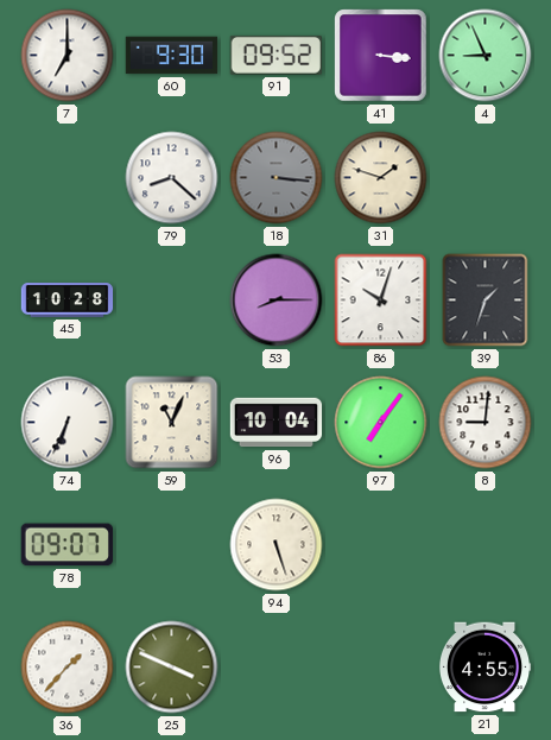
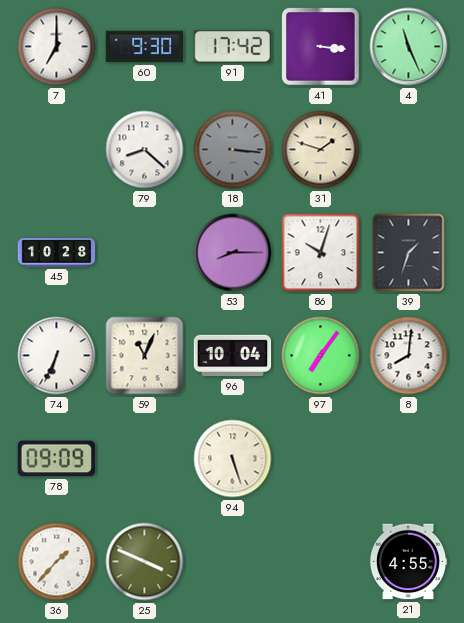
91: 09:52 -> 17:42 (232, 46)
4: 8:56 -> 11:26 (409, 47)
8: 9:01 -> 8:01 (409, 356)
78: 09:07 -> 09:09 (56, 459)
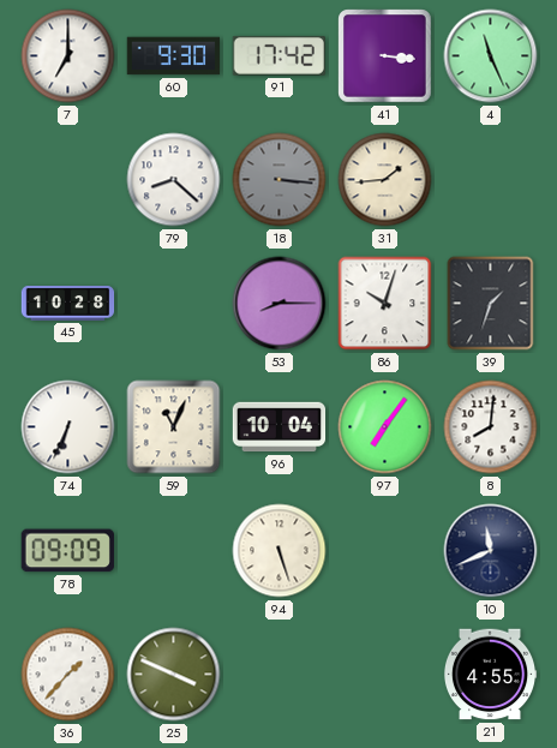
31: 1:48 -> 1:44 (385, 180)
10: none -> 11:41 (491, 551)
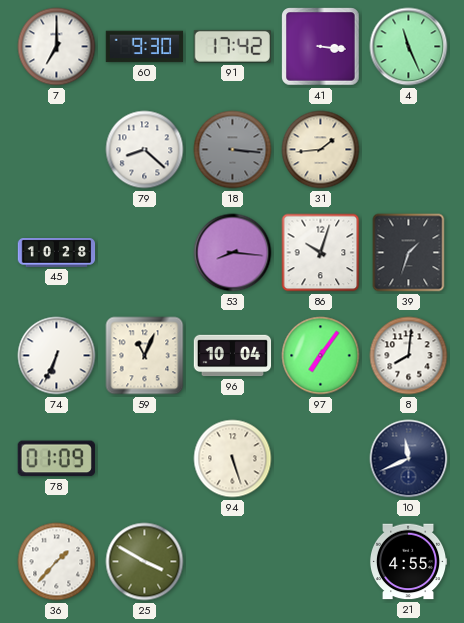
53: 8:15 -> 8:16 (233, 253)
78: 09:09 -> 01:09 (56, 459)
25: 3:49 -> 3:50 (145, 562)
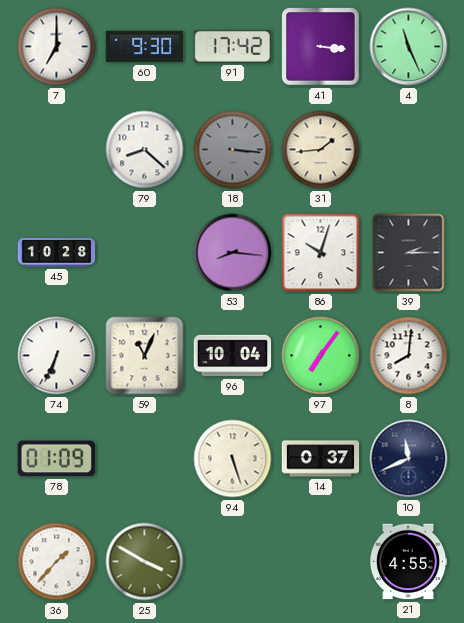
39: 1:33 -> 2:15 (409, 253)
14: none -> 0:37 (321, 459)
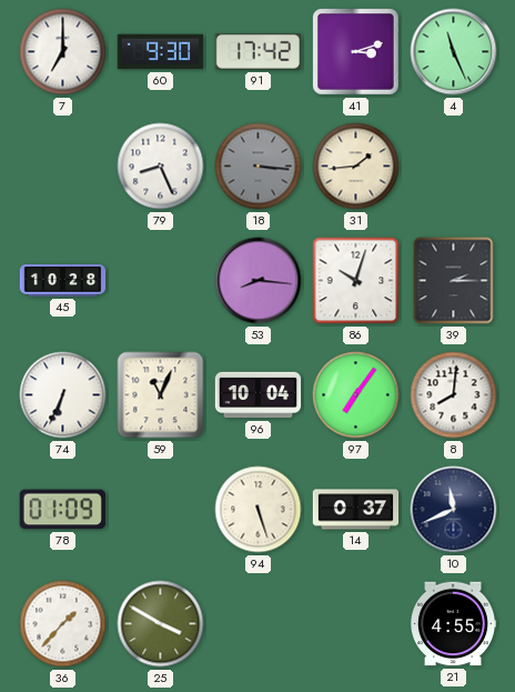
41: 3:16 -> 3:12 (356, 52)
79: 8:22 -> 8:26 (161, 167)
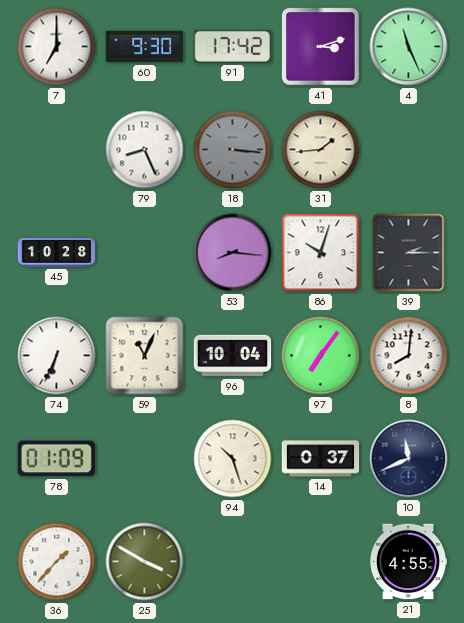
94: 5:27 -> 10:27 (233, 459)
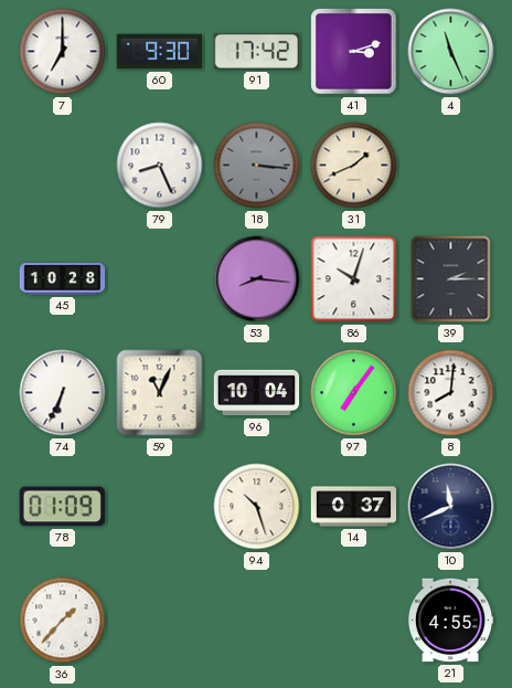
31: 1:44 -> 1:41 (354, 166)
25: 3:50 -> none (145, 562)
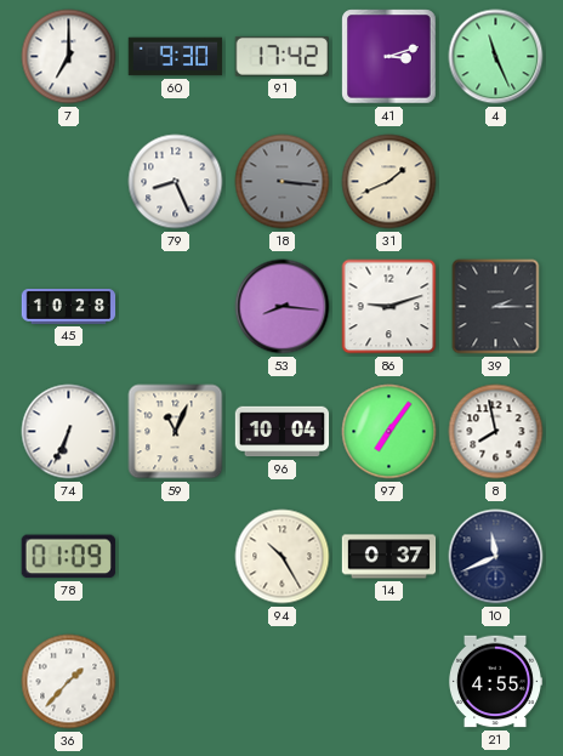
86: 10:03 -> 9:12 (389, 307)
8: 8:01 -> 7:58 (496, 432)
94: 10:27 -> 10:25 (283, 557)
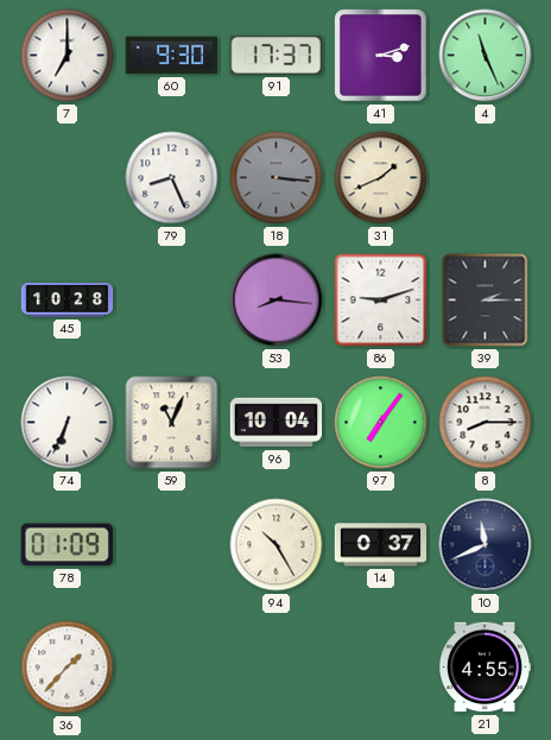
91: 17:42 -> 17:37 (275, 55)
8: 7:58 -> 8:15 (486, 423)
